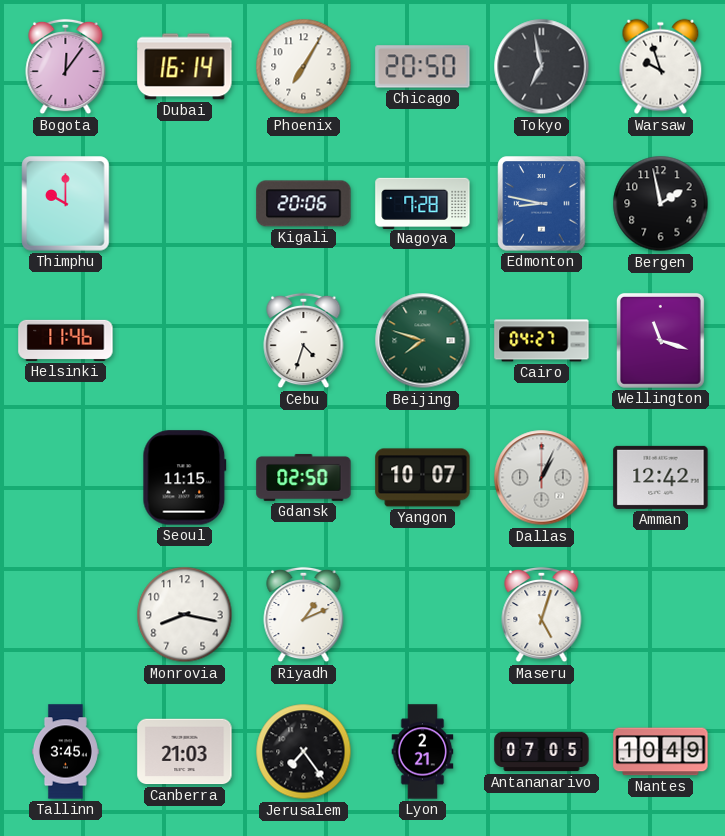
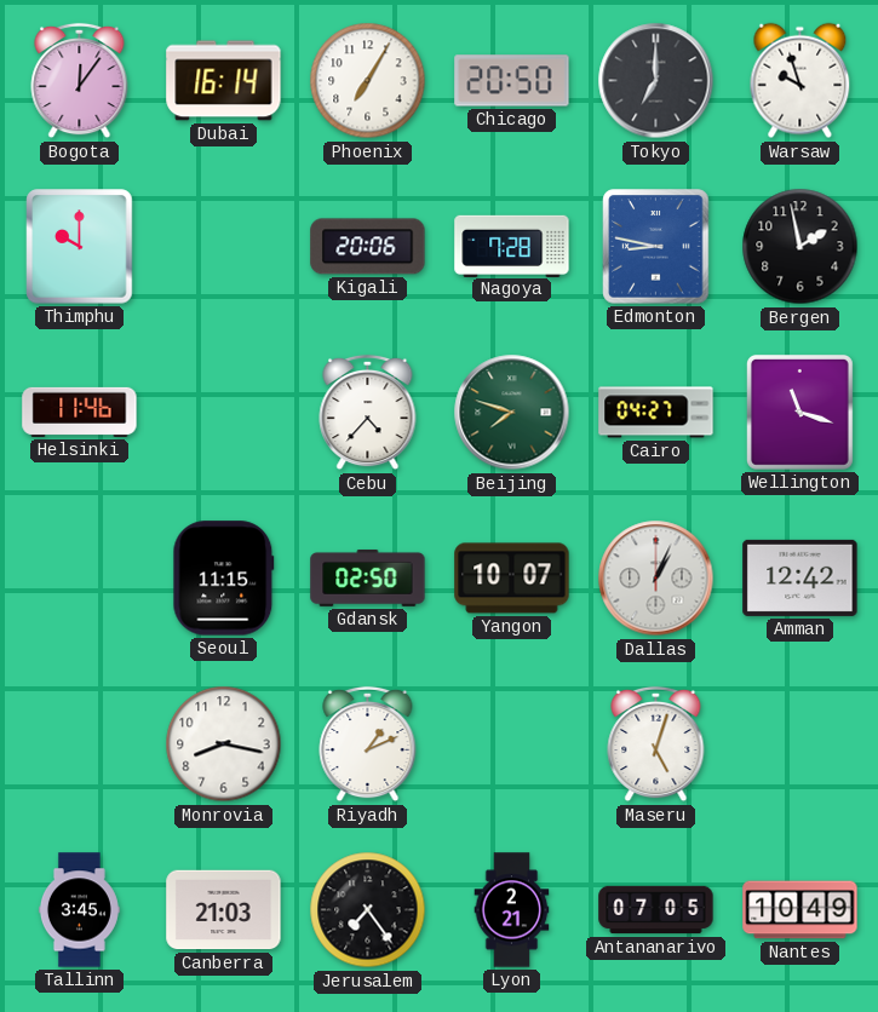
Tokyo: 6:58 -> 7:00 (656, 81)
Cebu: 4:33 -> 4:37 (368, 413)
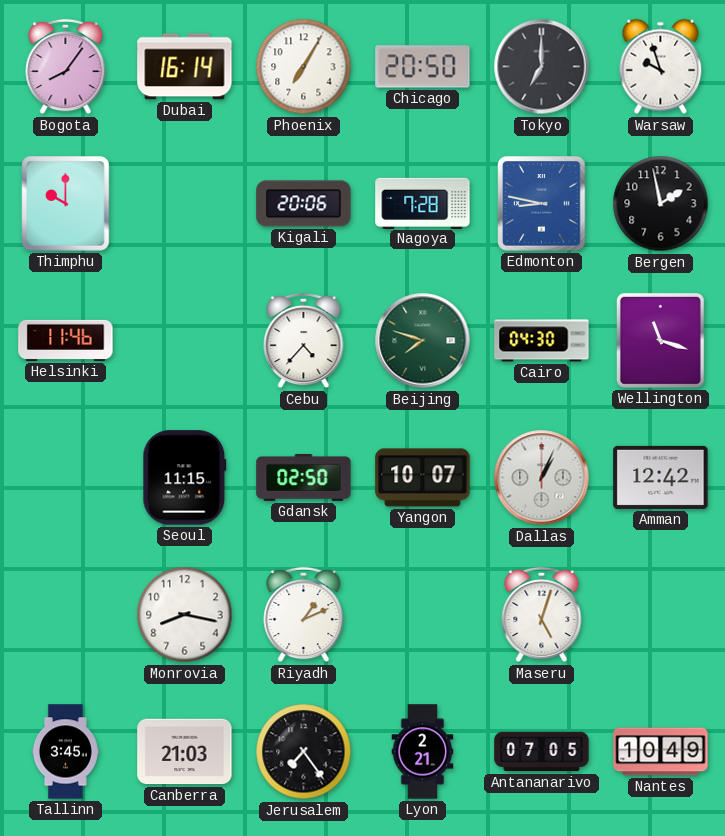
Bogota: 12:06 -> 8:06 (66, 67)
Cairo: 04:27 -> 04:30 (542, 341)
